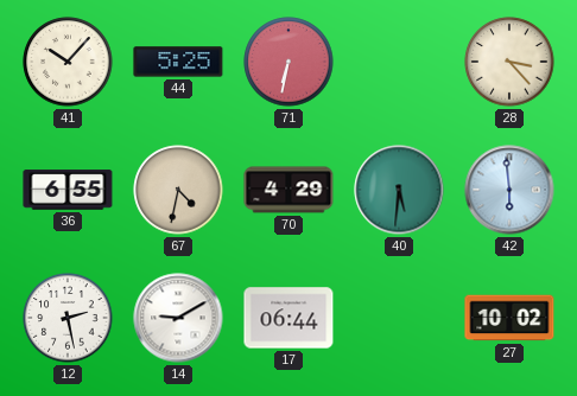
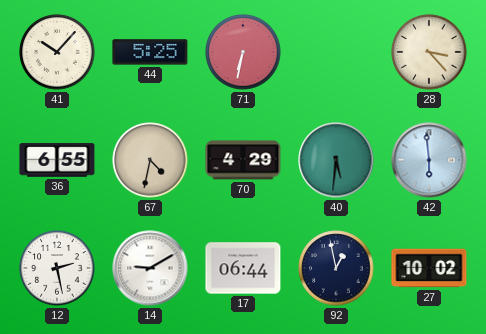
92: none -> 12:58 (336, 268)
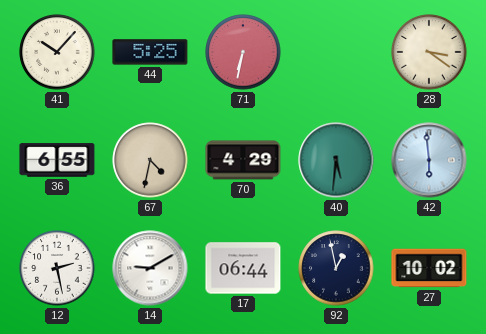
28: 3:23 -> 3:21 (429, 52)
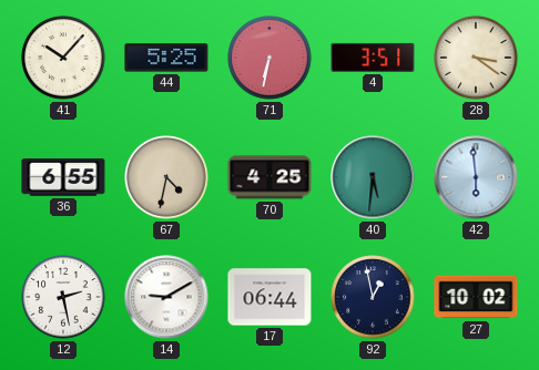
4: none -> 3:51 (373, 58)
70: 4:29 -> 4:25 (269, 177)
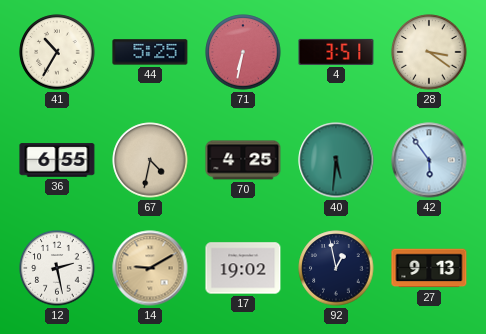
41: 10:07 -> 10:35 (57, 52)
42: 5:59 -> 5:54 (429, 160)
14 dial: white -> champagne (150, 268)
17: 06:44 -> 19:02 (243, 268)
27: 10:02 -> 9:13 (429, 268)
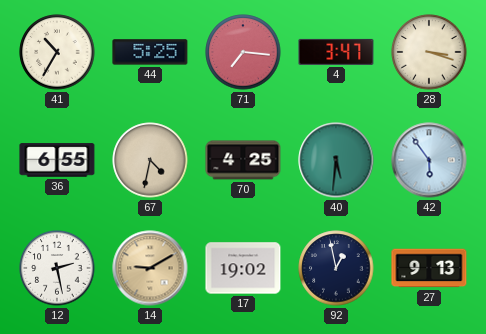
71: 6:32 -> 7:16 (243, 52)
4: 3:51 -> 3:47 (336, 52)
28: 3:21 -> 3:18 (429, 52)
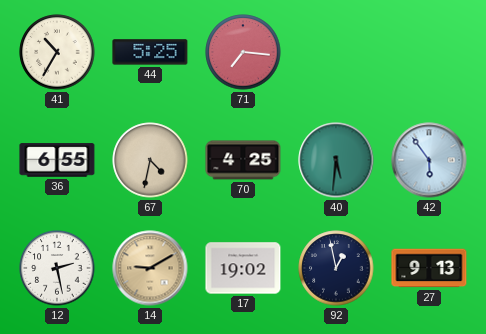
4: 3:47 -> none (336, 52)
28: 3:18 -> none (429, 52)
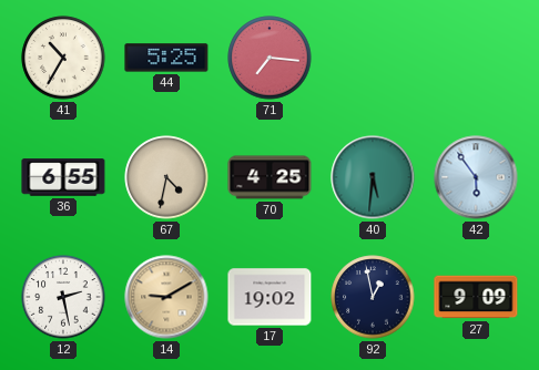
27: 9:13 -> 9:09 (476, 297)
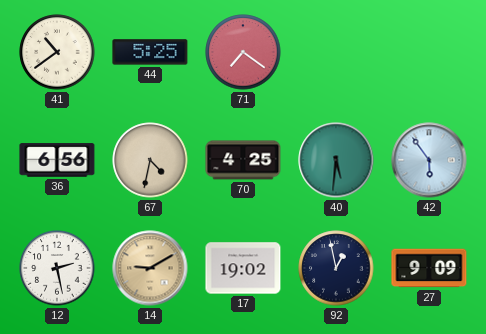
41: 10:35 -> 10:39 (57, 52)
71: 7:16 -> 7:21 (243, 52)
36: 6:55 -> 6:56 (57, 160)
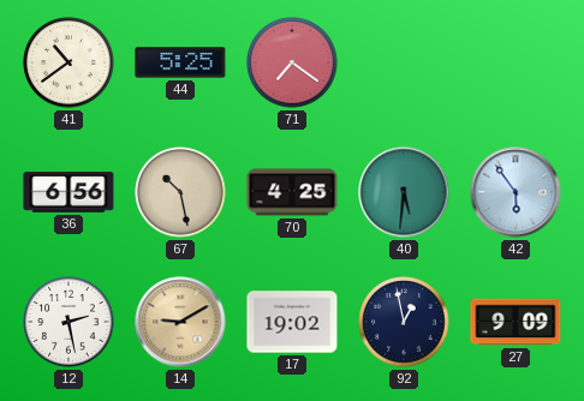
67: 4:32 -> 10:28 (180, 192)
